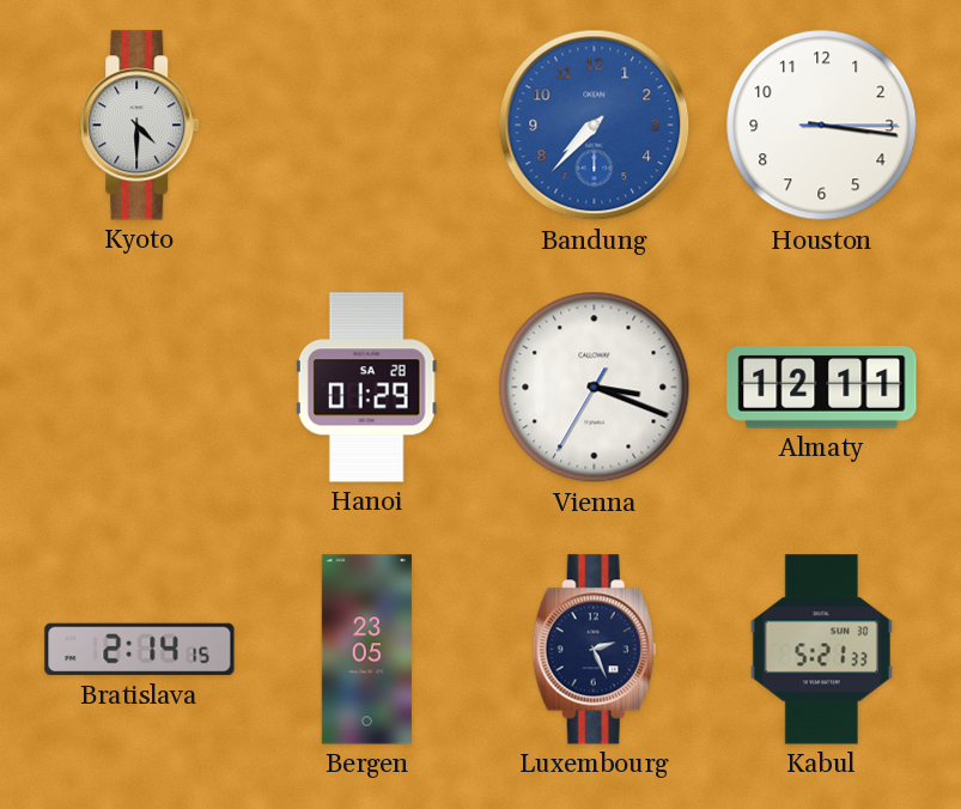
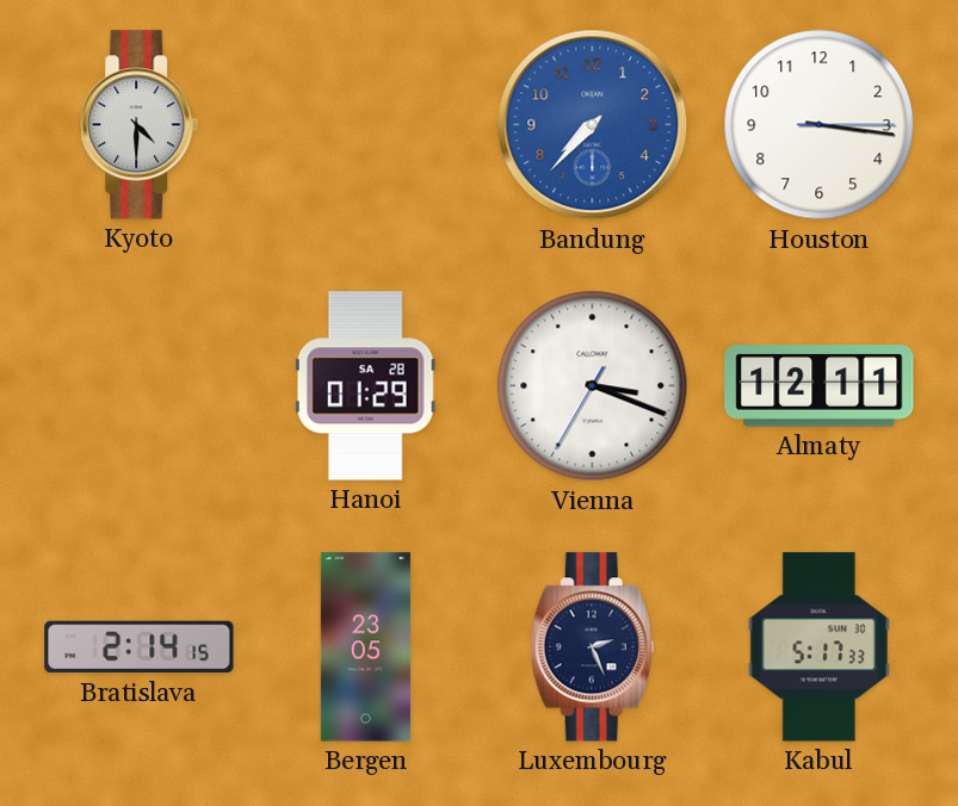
Kabul: 5:21 -> 5:17 (818, 647)
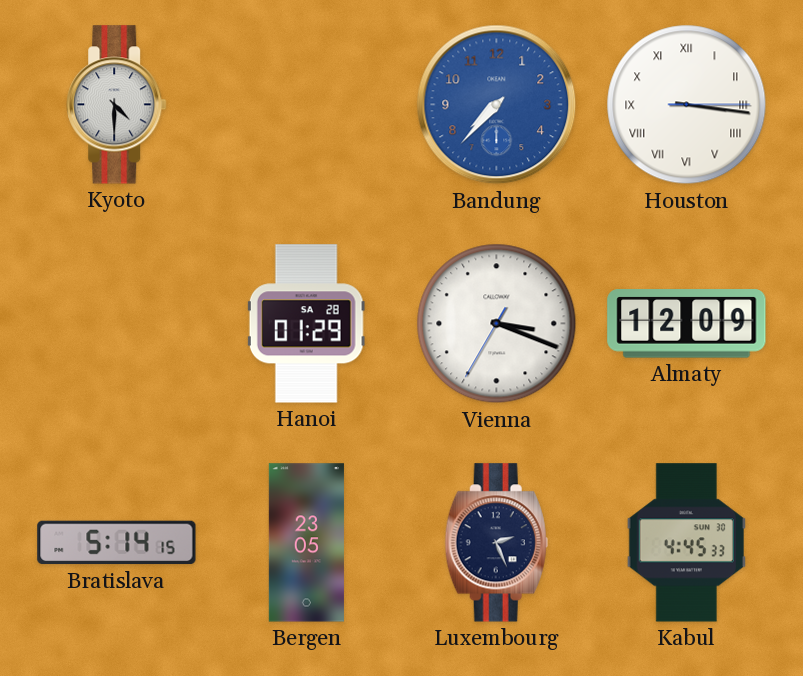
Houston numerals: Arabic -> Roman (687, 105)
Almaty: 12:11 -> 12:09 (687, 324)
Bratislava: 2:14 -> 5:14 (117, 543)
Kabul: 5:17 -> 4:45 (686, 543)
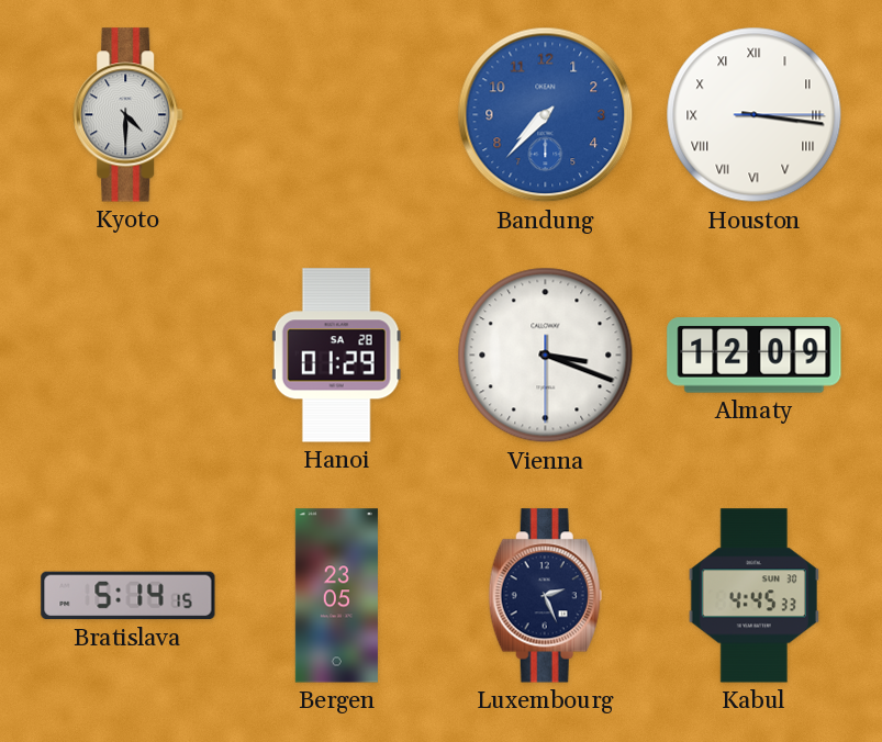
Vienna: 3:18:35 -> 3:18:30 (546, 356)
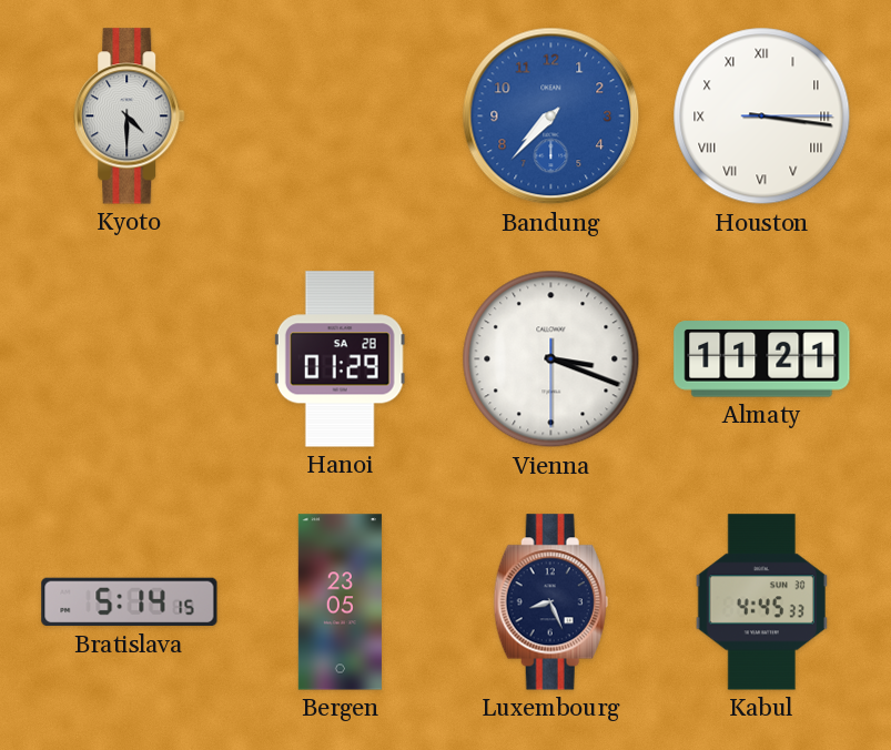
Almaty: 12:09 -> 11:21 (762, 359)
Luxembourg: 2:26 -> 8:26 (550, 602)
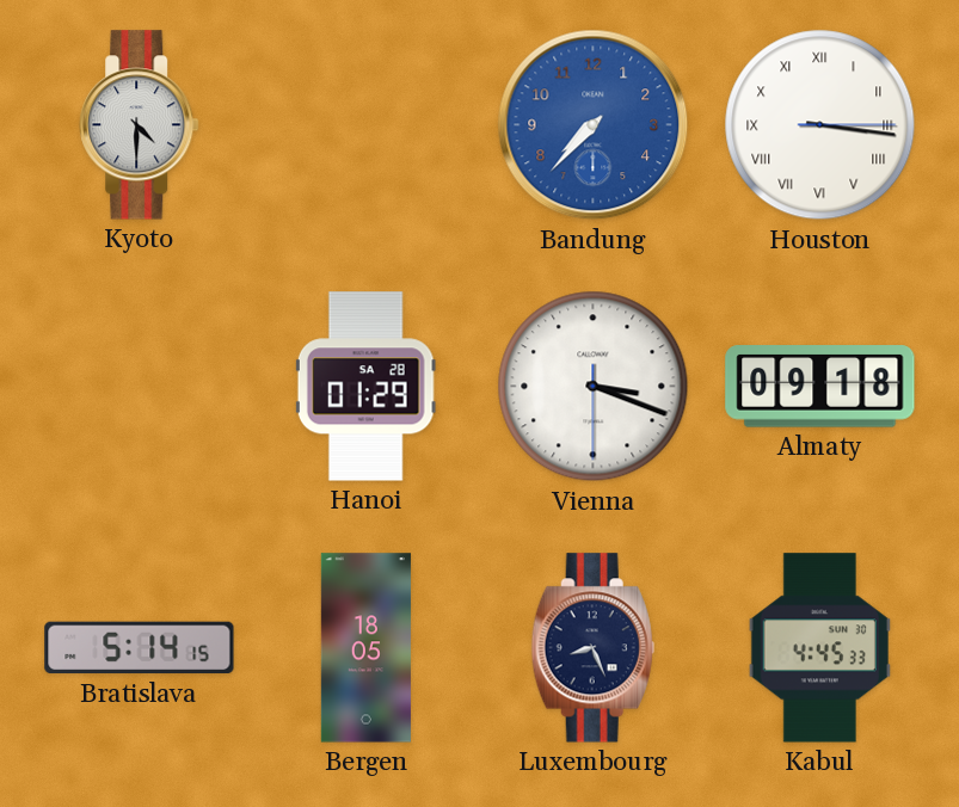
Almaty: 11:21 -> 09:18 (820, 387)
Bergen: 23:05 -> 18:05 (365, 648)
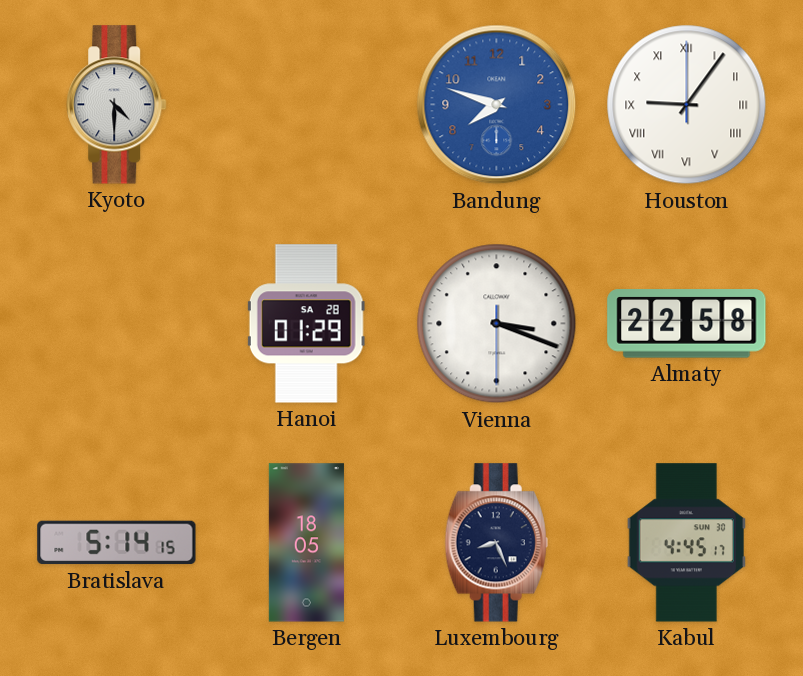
Bandung: 7:37 -> 7:48 (497, 105)
Houston: 3:16 -> 9:06 (687, 105)
Almaty: 09:18 -> 22:58 (687, 324)
Kabul: 4:45:33 -> 4:45:17 (686, 543)
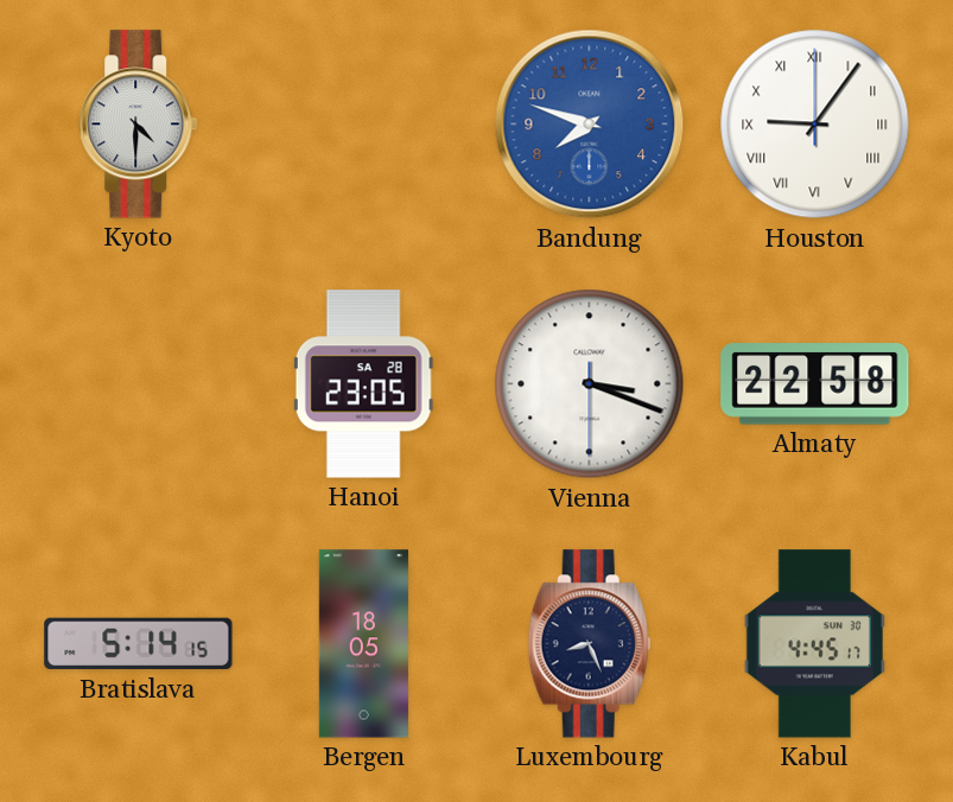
Hanoi: 01:29 -> 23:05 (363, 384)
